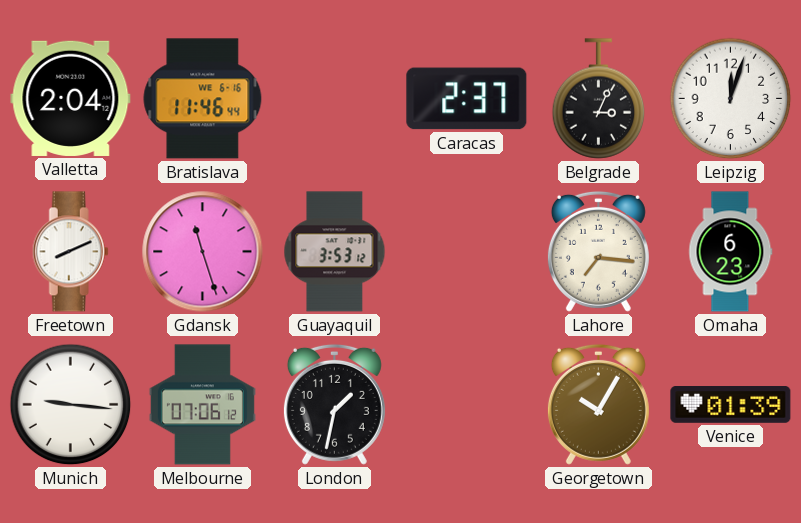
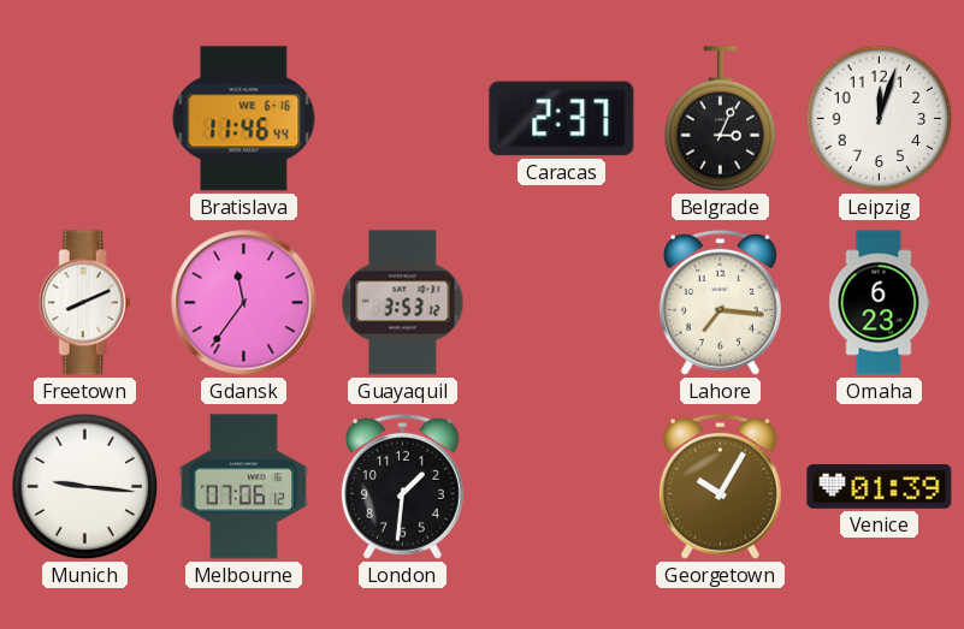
Valletta: 2:04 -> none (71, 98)
Gdansk: 11:27 -> 11:36 (244, 303)
London: 1:32 -> 1:31 (402, 486)
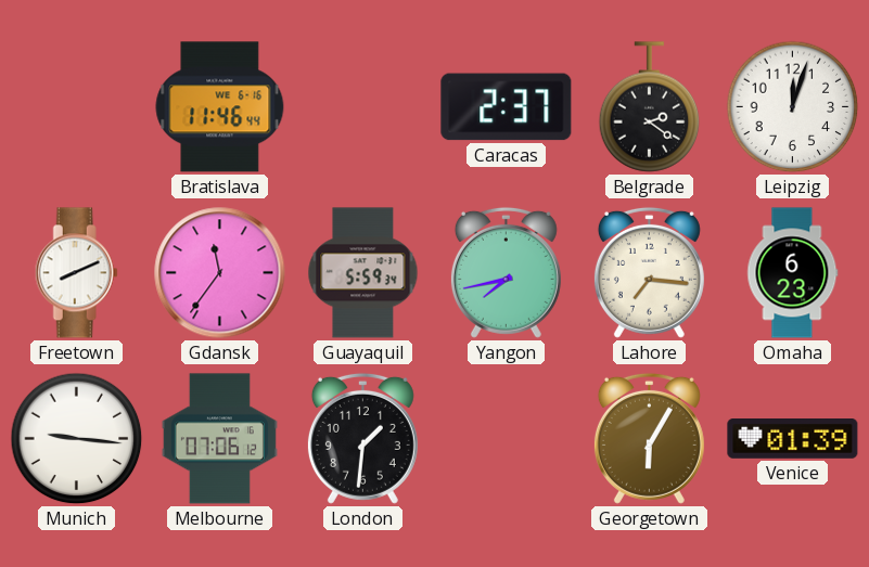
Belgrade: 3:04 -> 2:21 (650, 107)
Guayaquil: 3:53 -> 5:59 (363, 273)
Yangon: none -> 7:43 (506, 272)
Georgetown: 10:05 -> 6:05 (649, 438)
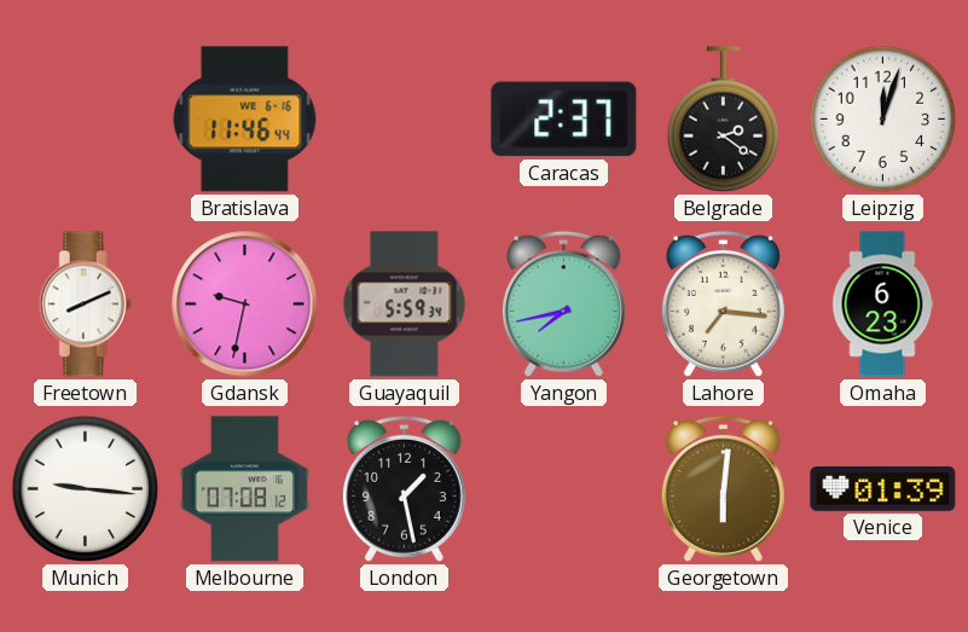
Gdansk: 11:36 -> 9:32 (245, 305)
Melbourne: 07:06 -> 07:08 (244, 489)
London: 1:31 -> 1:28 (404, 488)
Georgetown: 6:05 -> 6:01 (723, 488)
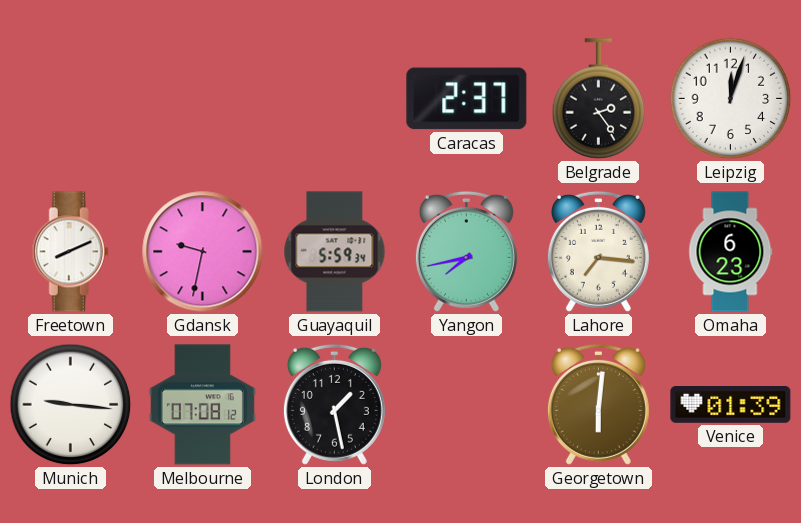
Bratislava: 11:46 -> none (245, 120)
Belgrade: 2:21 -> 2:24 (599, 99)
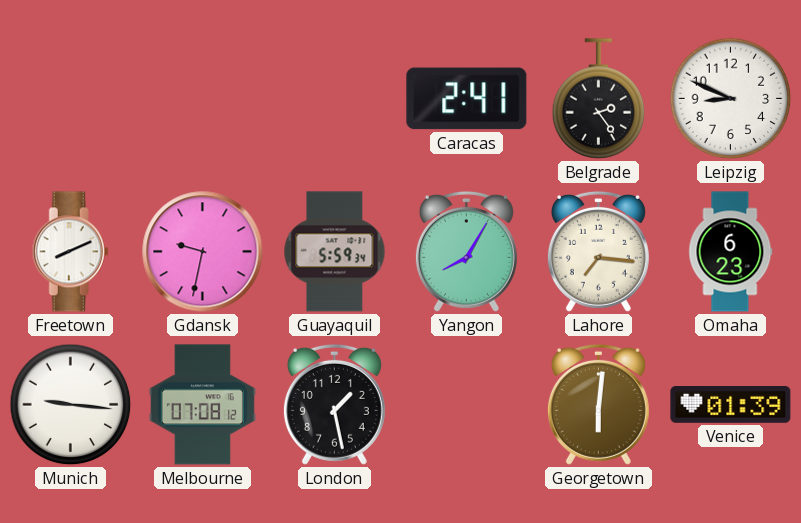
Caracas: 2:37 -> 2:41 (467, 99)
Leipzig: 12:03 -> 8:49 (731, 99)
Yangon: 7:43 -> 8:05 (466, 251)
